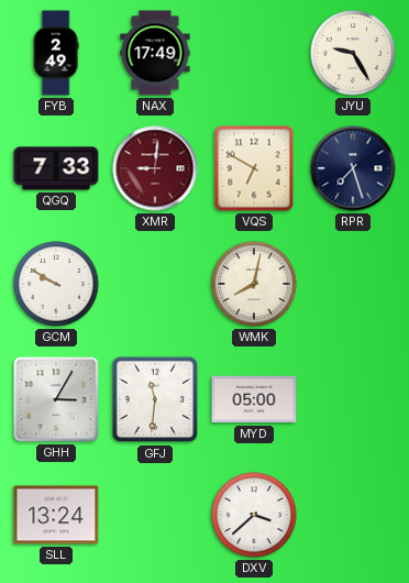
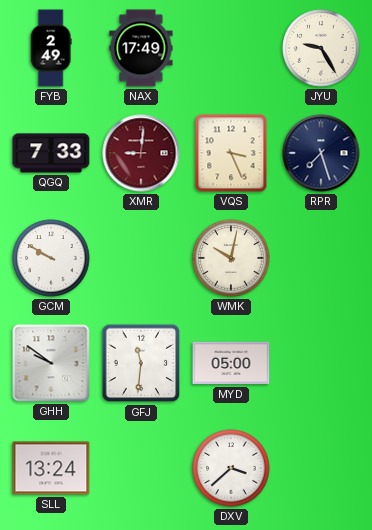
VQS: 6:50 -> 3:26 (231, 153)
WMK: 8:02 -> 10:02 (231, 258)
GHH: 3:05 -> 9:51 (51, 363)
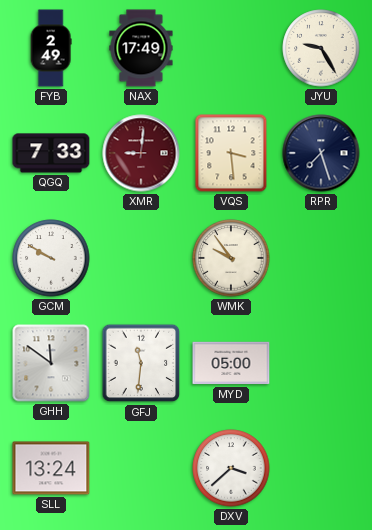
VQS: 3:26 -> 3:29 (231, 153)
WMK: 10:02 -> 9:54 (231, 258)
GHH: 9:51 -> 11:51 (51, 363)
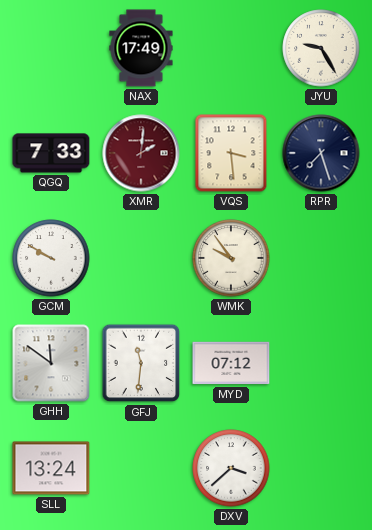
FYB: 2:49 -> none (51, 48)
XMR: 9:01 -> 2:01 (141, 153)
MYD: 05:00 -> 07:12 (231, 363)
